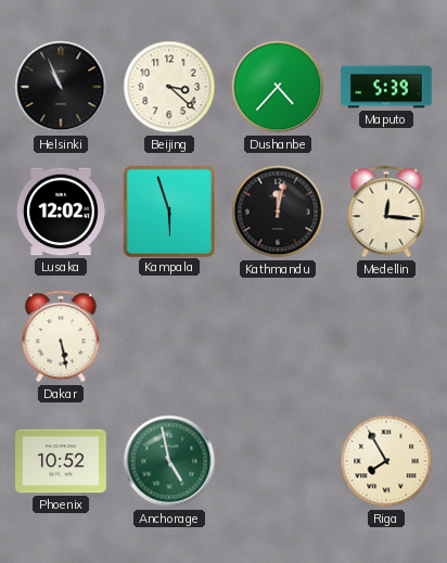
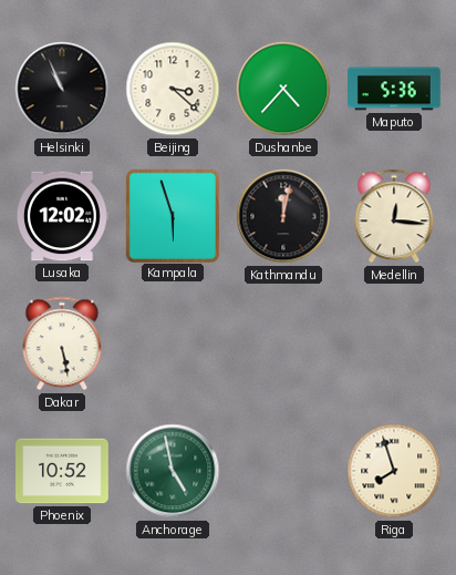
Maputo: 5:39 -> 5:36 (394, 89)
Riga: 7:55 -> 7:57 (394, 471)
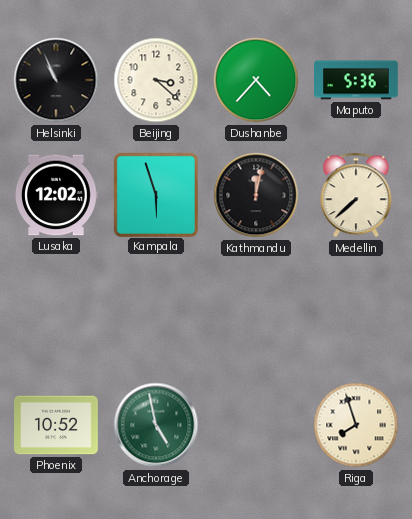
Medellin: 12:16 -> 7:38 (356, 195)
Dakar: 5:28 -> none (62, 343)
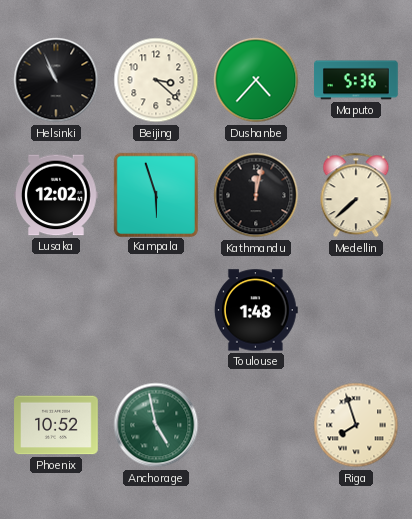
Toulouse: none -> 1:48 (256, 310)
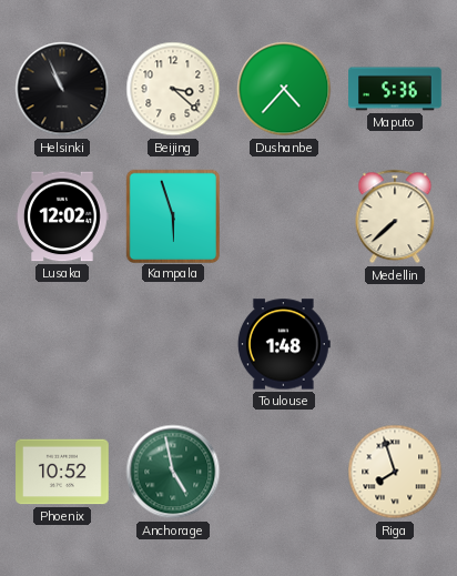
Kathmandu: 12:02 -> none (256, 195)
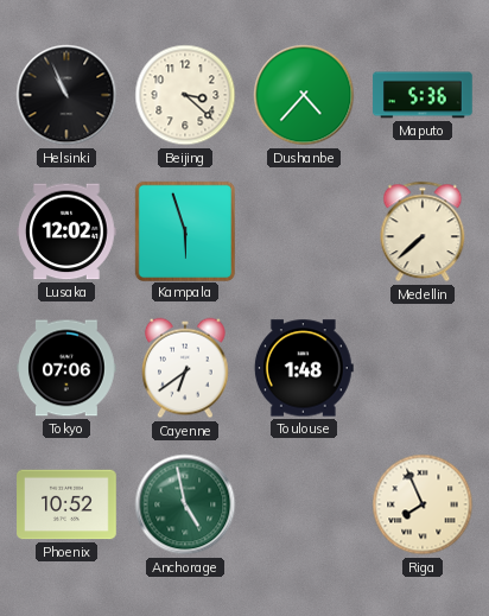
Tokyo: none -> 07:06 (66, 368)
Cayenne: none -> 6:39 (186, 368)
Riga: 7:57 -> 7:56 (423, 504)
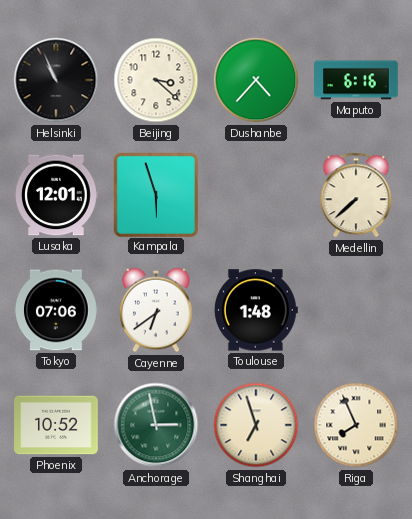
Maputo: 5:36 -> 6:16 (356, 80)
Lusaka: 12:02 -> 12:01 (57, 195)
Anchorage: 4:58 -> 2:58 (156, 425)
Shanghai: none -> 6:57 (256, 425)
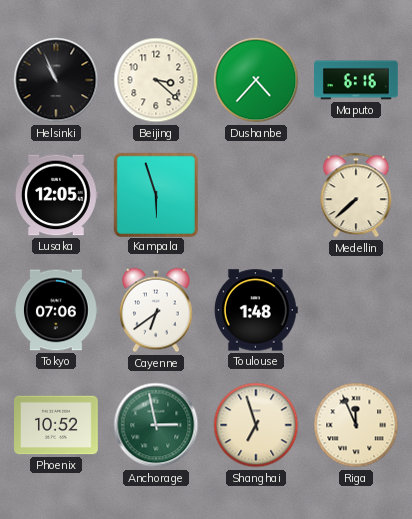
Lusaka: 12:01 -> 12:05 (57, 195)
Riga: 7:56 -> 11:56 (356, 425)
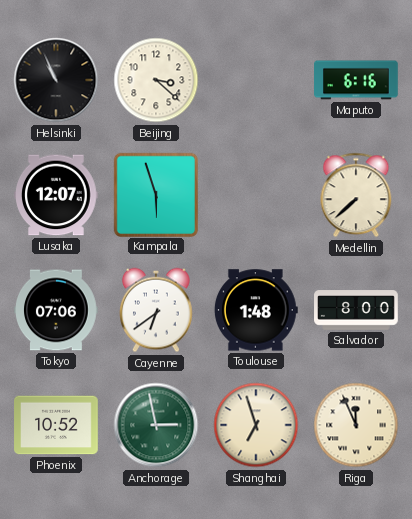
Dushanbe: 4:37 -> none (256, 80)
Lusaka: 12:05 -> 12:07 (57, 195)
Salvador: none -> 8:00 (356, 310)
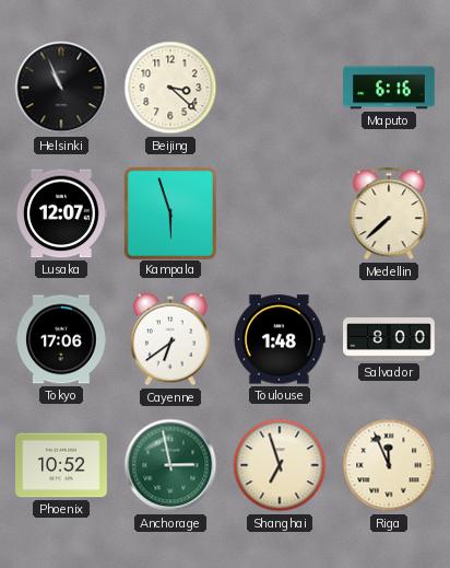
Tokyo: 07:06 -> 17:06 (61, 339)
